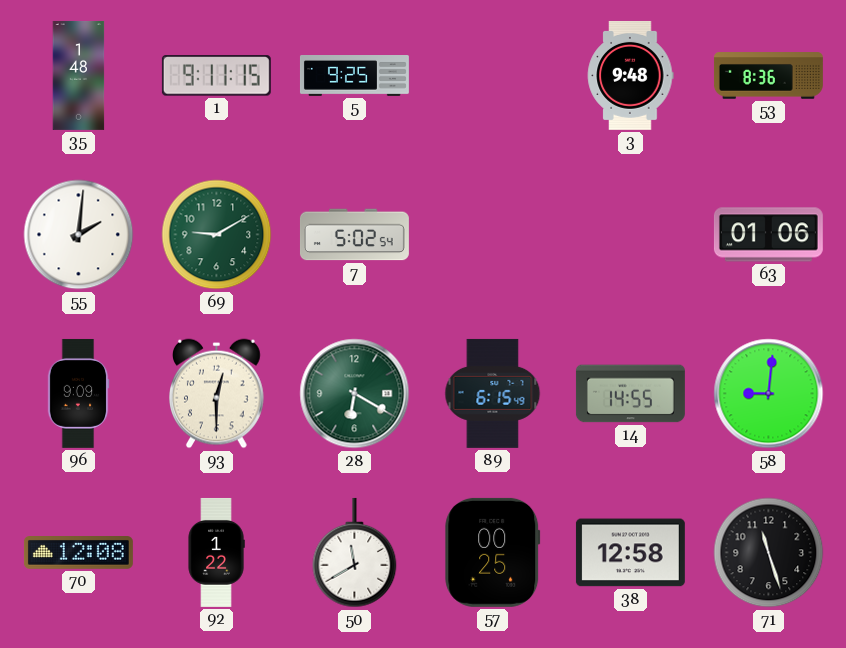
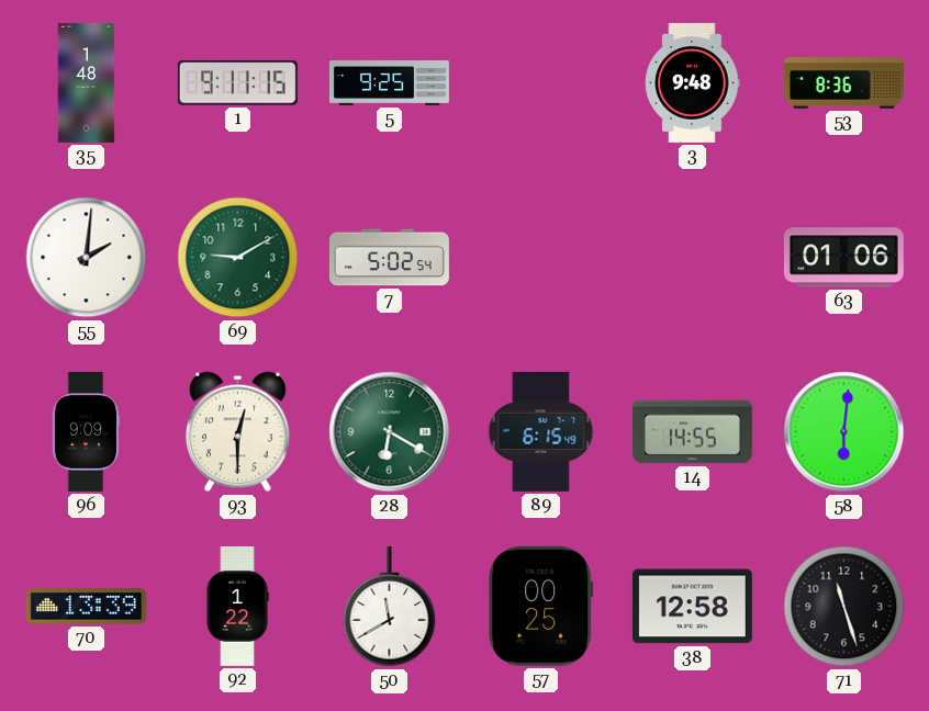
58: 9:01 -> 6:01 (844, 432)
70: 12:08 -> 13:39 (86, 607)
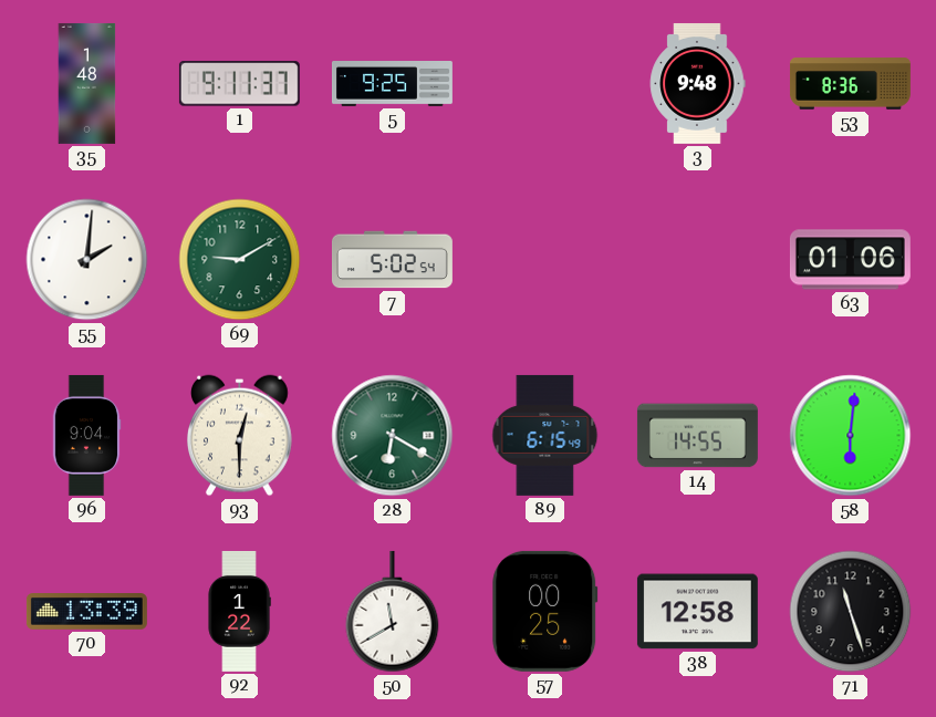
1: 9:11:15 -> 9:11:37 (239, 84)
96: 9:09 -> 9:04 (86, 435)
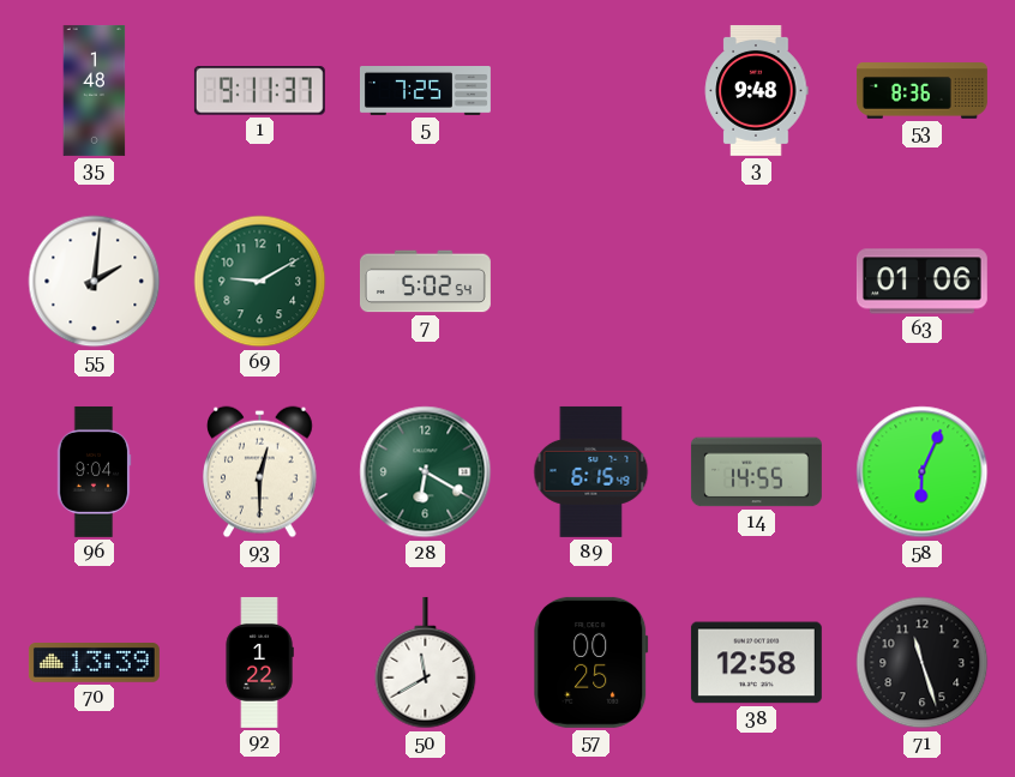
5: 9:25 -> 7:25 (425, 91)
58: 6:01 -> 6:04 (923, 472)
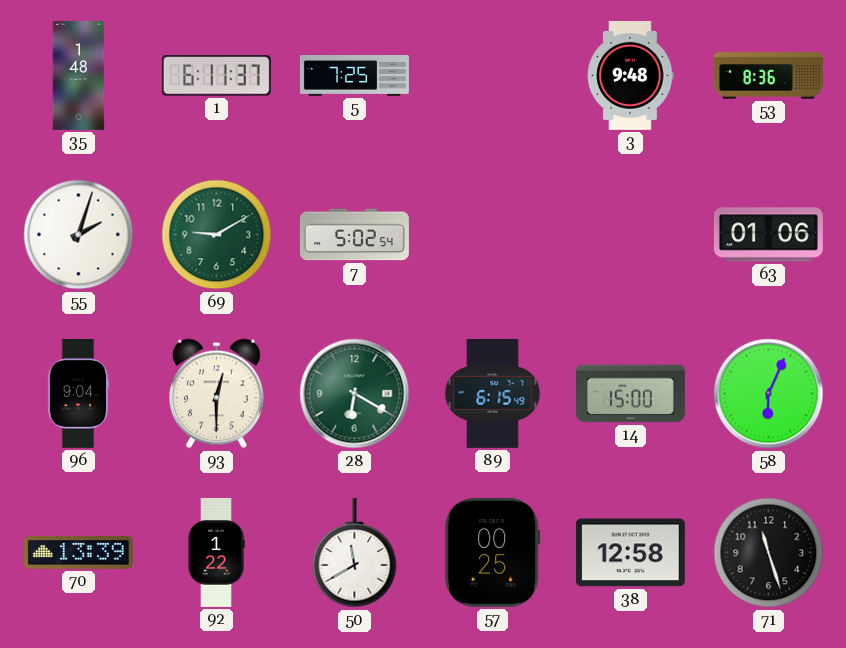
1: 9:11 -> 6:11 (216, 76)
55: 2:01 -> 2:03 (79, 235)
14: 14:55 -> 15:00 (630, 394)
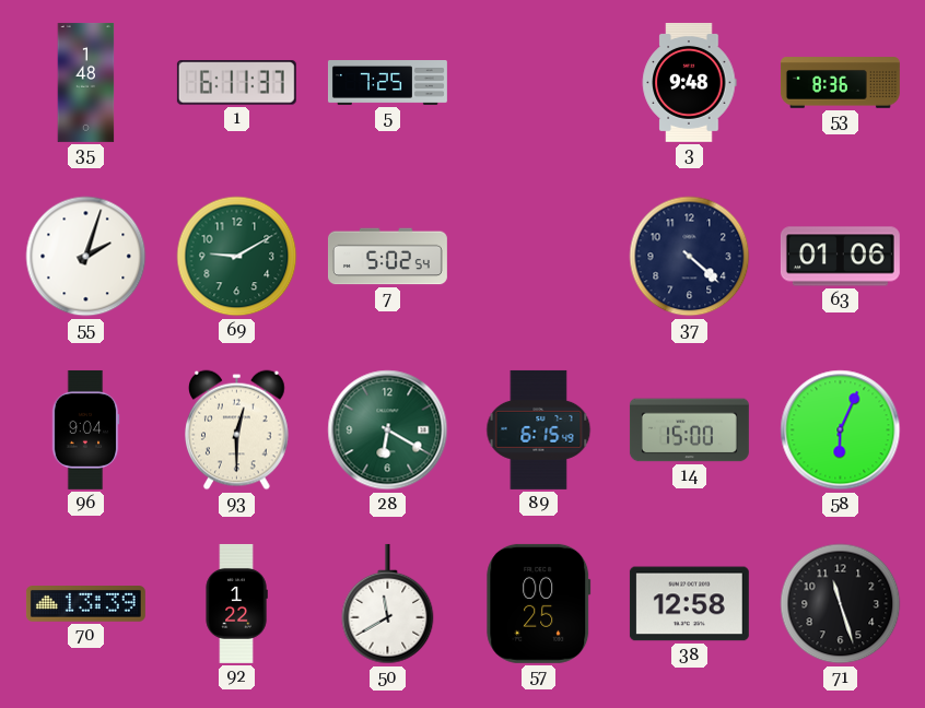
37: none -> 4:22 (690, 257)
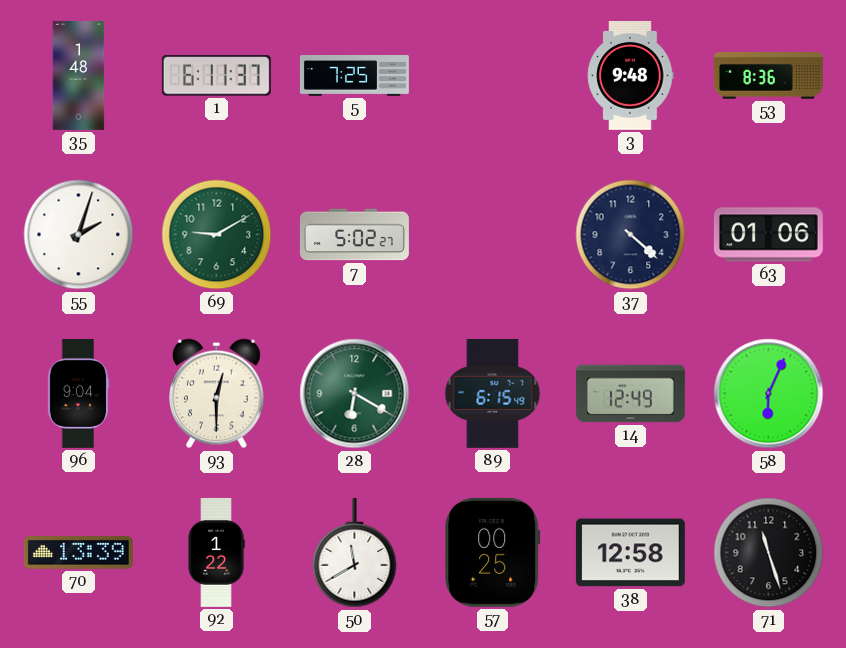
7: 5:02:54 -> 5:02:27 (354, 235)
14: 15:00 -> 12:49 (630, 394)
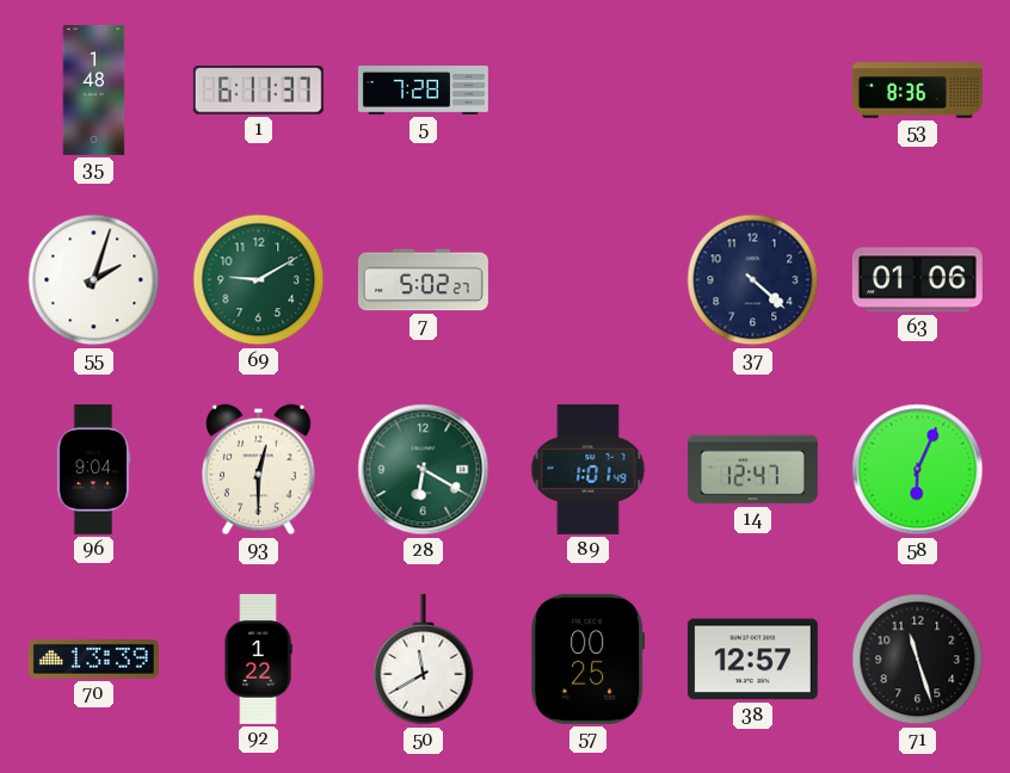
5: 7:25 -> 7:28 (423, 91)
3: 9:48 -> none (630, 75)
89: 6:15 -> 1:01 (589, 469)
14: 12:49 -> 12:47 (752, 470)
38: 12:58 -> 12:57 (752, 660)
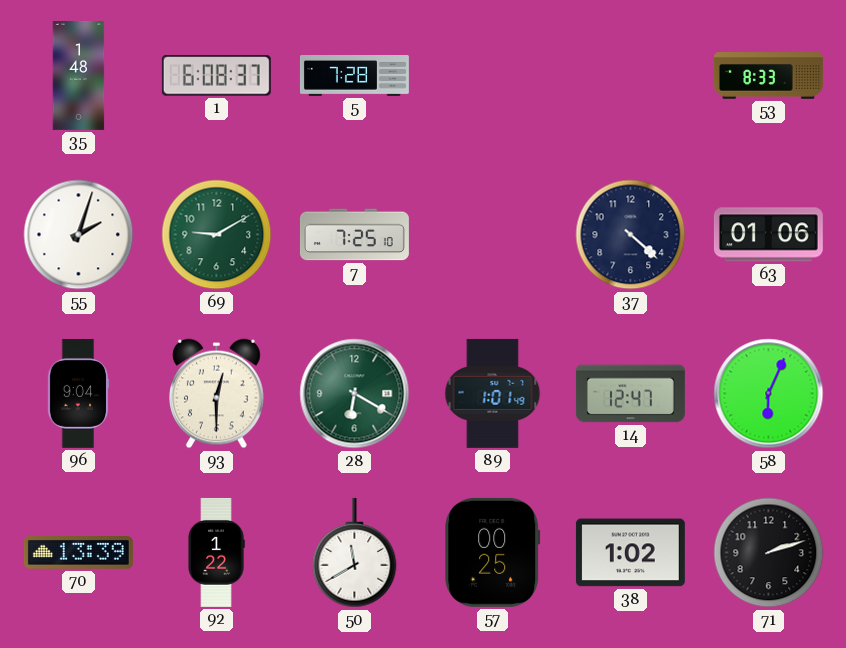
1: 6:11 -> 6:08 (216, 76)
53: 8:36 -> 8:33 (768, 76)
7: 5:02 -> 7:25 (354, 235)
38: 12:57 -> 1:02 (630, 553)
71: 11:27 -> 2:12 (769, 553)
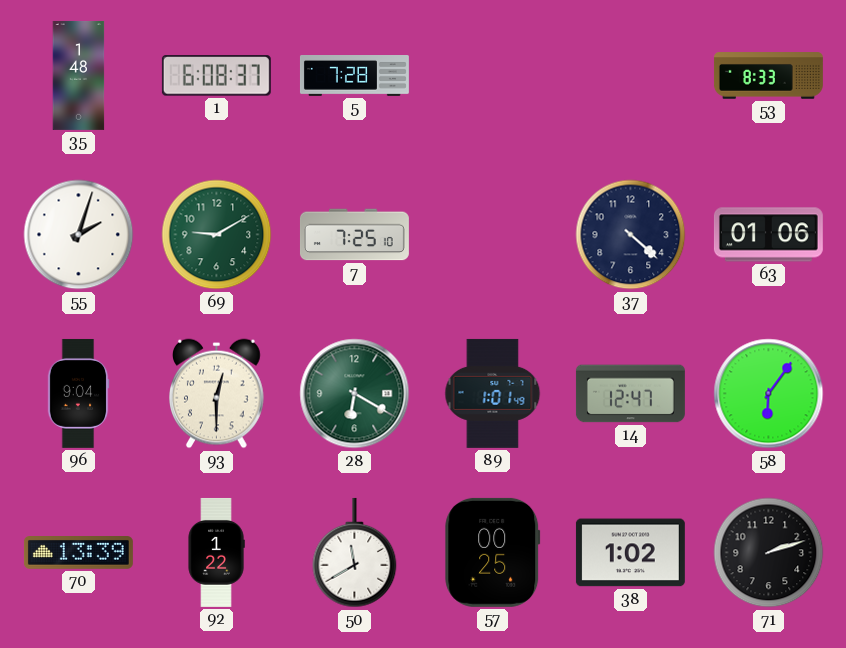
58: 6:04 -> 6:06 (769, 394)
